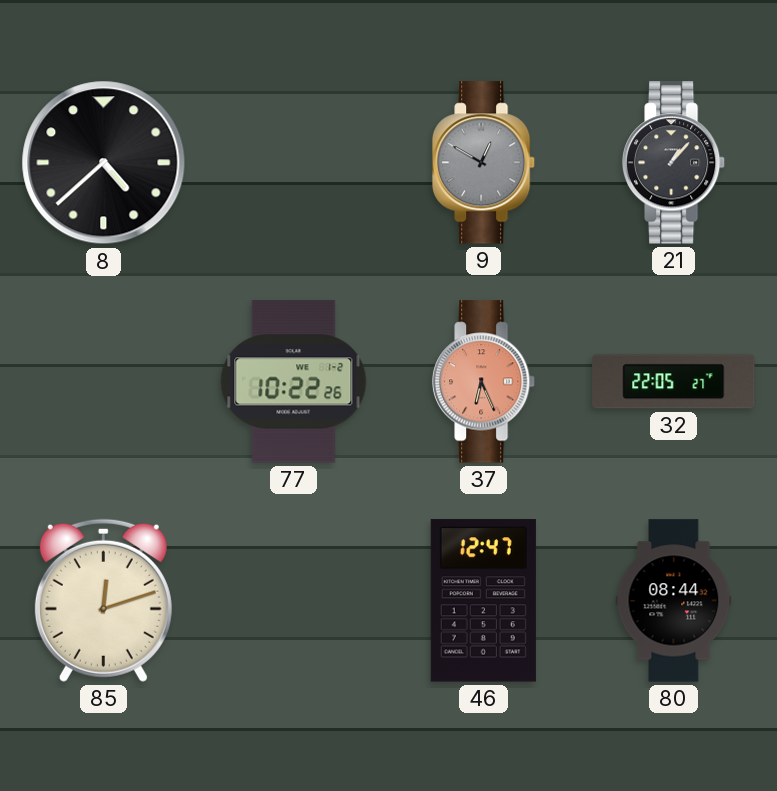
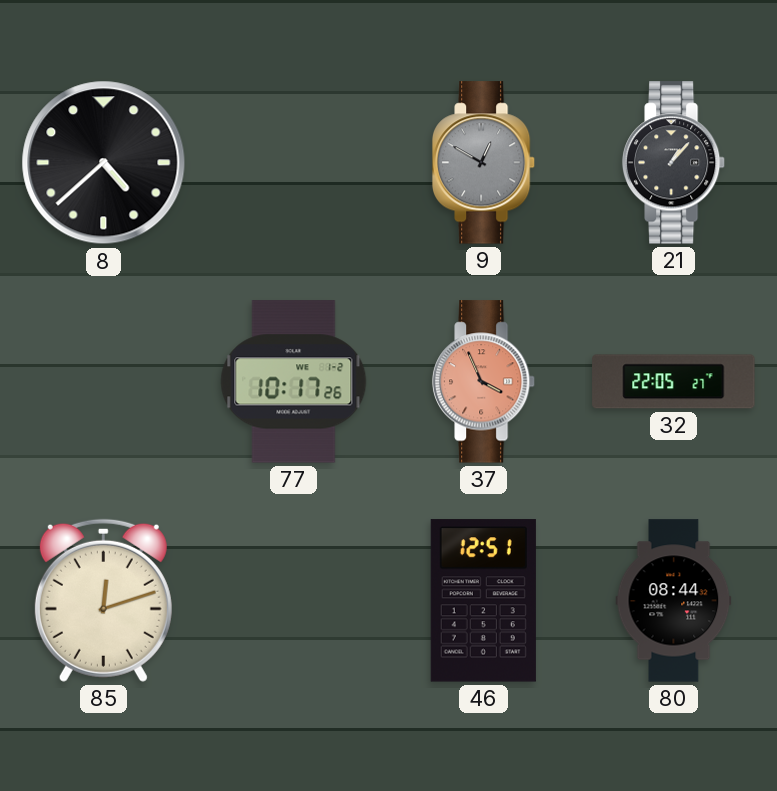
77: 10:22 -> 10:17 (294, 382)
37: 6:26 -> 3:56 (484, 382)
46: 12:47 -> 12:51 (483, 601)
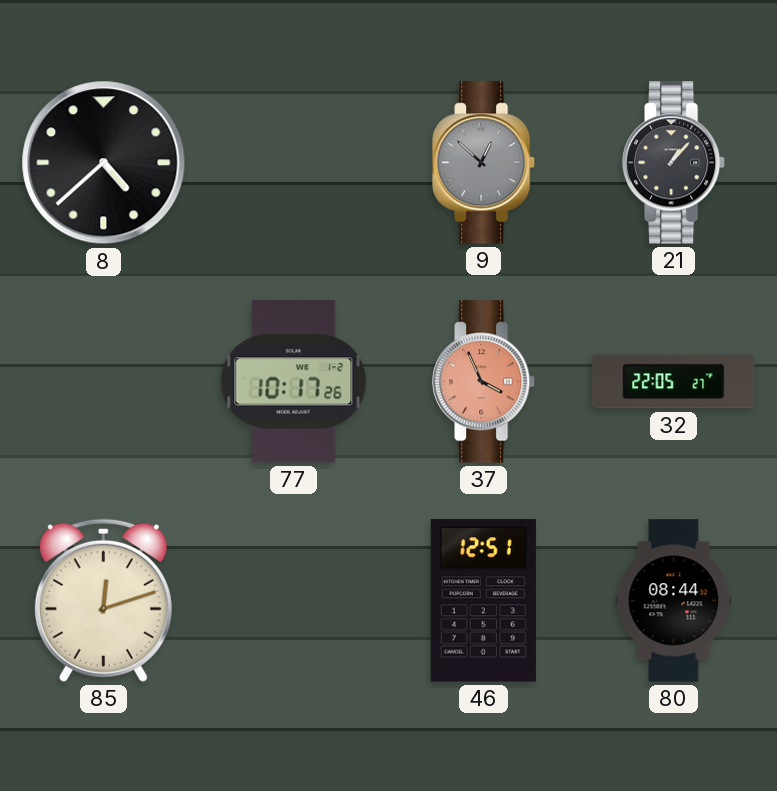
9: 12:50 -> 12:52 (484, 163)
